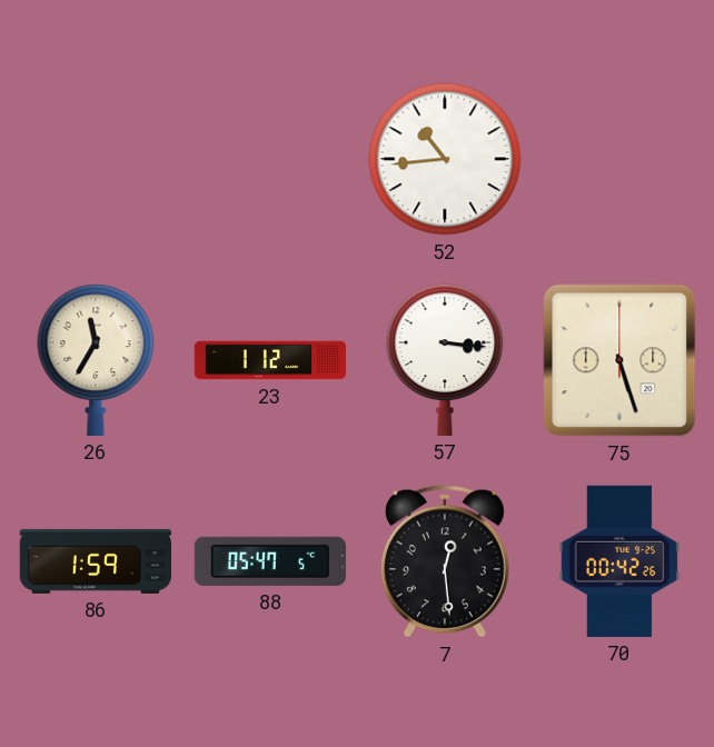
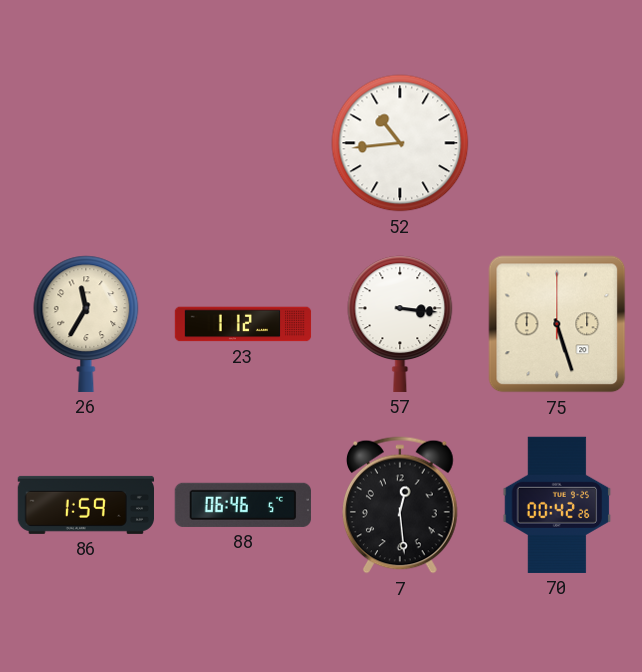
88: 05:47 -> 06:46 (243, 505)
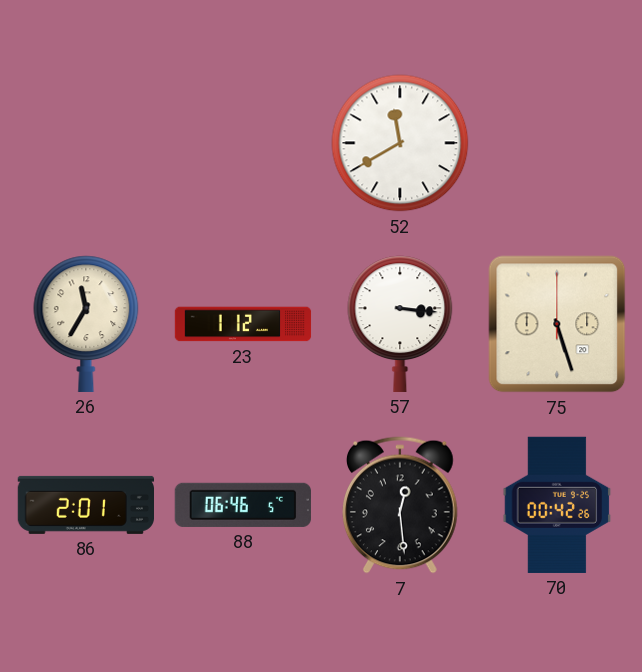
52: 10:44 -> 11:40 (400, 143)
86: 1:59 -> 2:01 (85, 505)
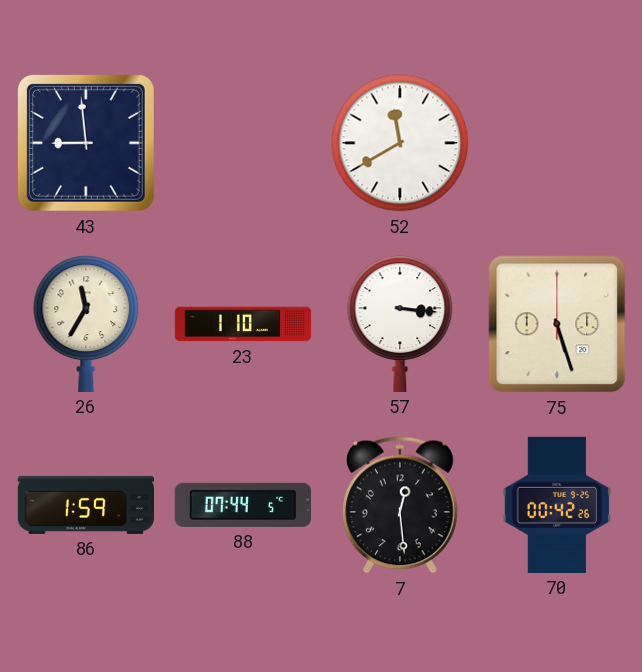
43: none -> 8:59 (86, 143)
23: 1:12 -> 1:10 (243, 324)
86: 2:01 -> 1:59 (85, 505)
88: 06:46 -> 07:44 (243, 505)
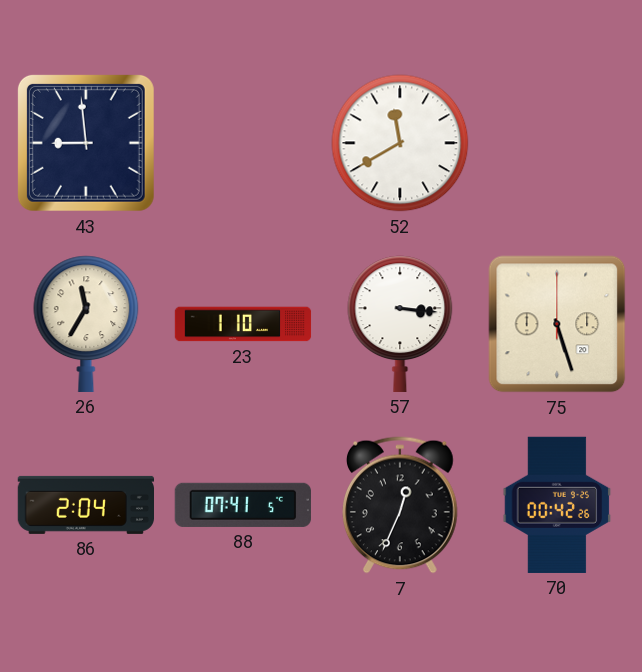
86: 1:59 -> 2:04 (85, 505)
88: 07:44 -> 07:41 (243, 505)
7: 12:29 -> 12:34 (401, 505)
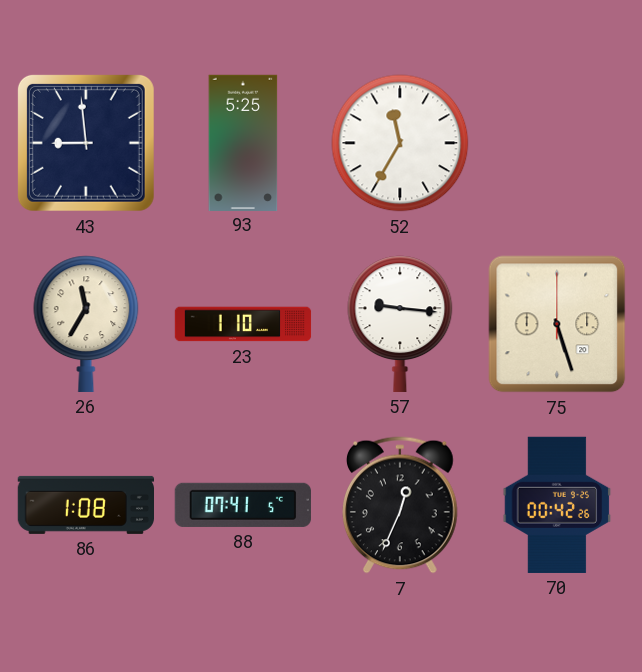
93: none -> 5:25 (243, 142)
52: 11:40 -> 11:35 (400, 143)
57: 3:16 -> 9:16 (400, 324)
86: 2:04 -> 1:08 (85, 505)
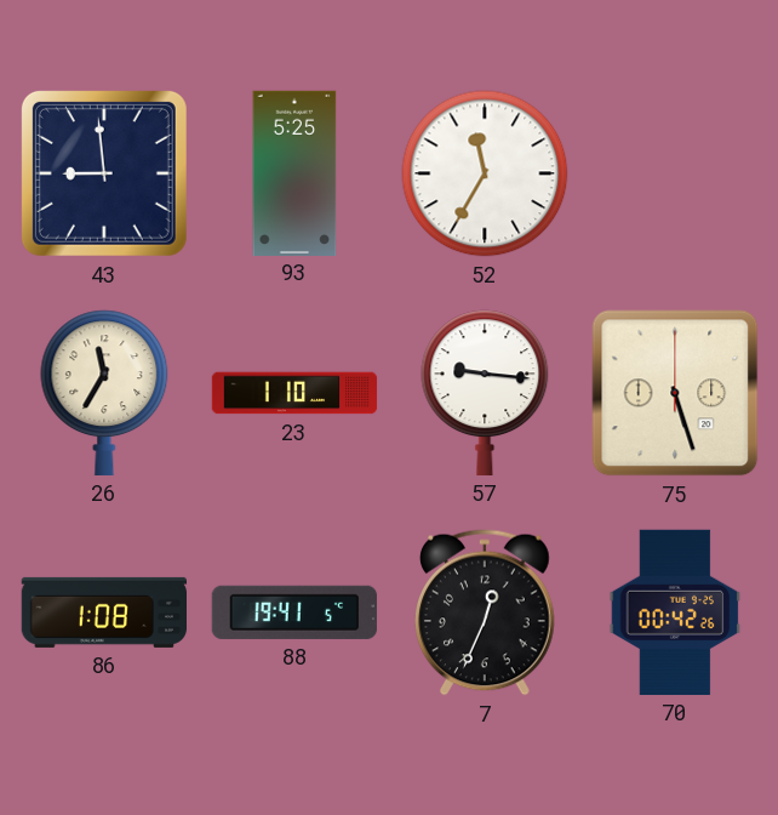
88: 07:41 -> 19:41 (294, 612)
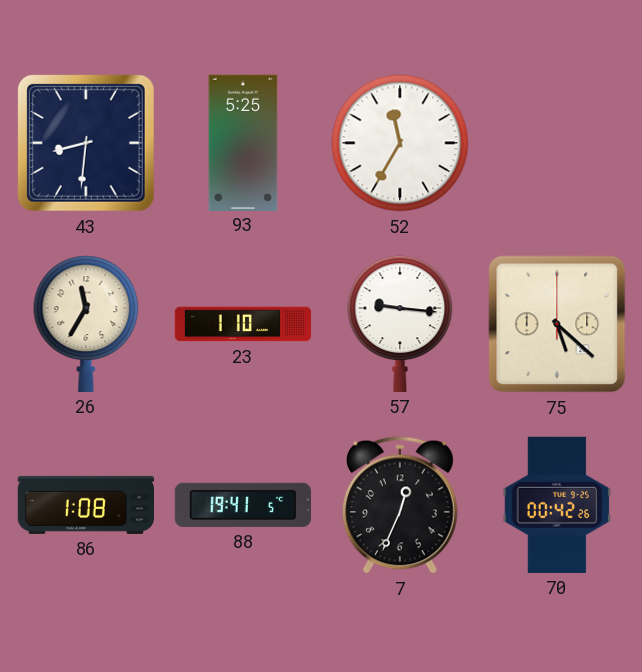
43: 8:59 -> 8:31 (86, 143)
75: 5:27 -> 5:22 (557, 324)
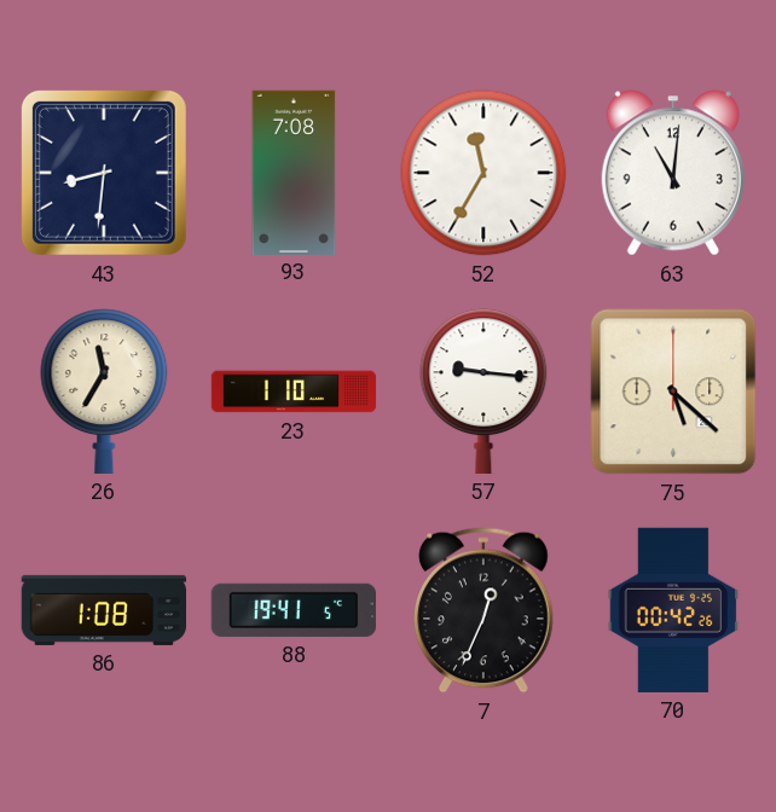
93: 5:25 -> 7:08 (294, 172)
63: none -> 11:01 (673, 173)
